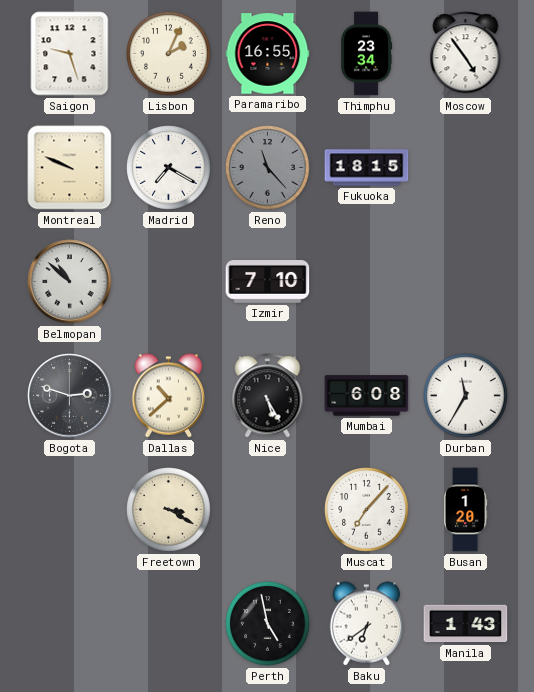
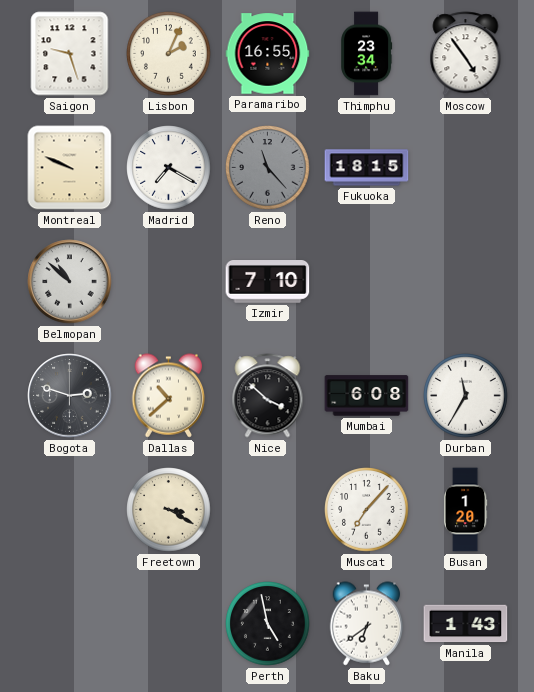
Nice: 5:25 -> 3:52 (268, 396)
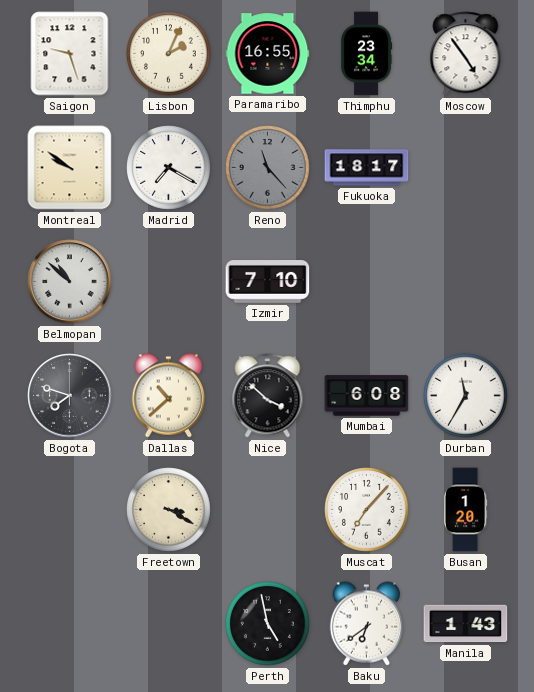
Montreal: 9:49 -> 9:51 (70, 168)
Fukuoka: 18:15 -> 18:17 (367, 168)
Bogota: 2:48 -> 7:48 (70, 396)
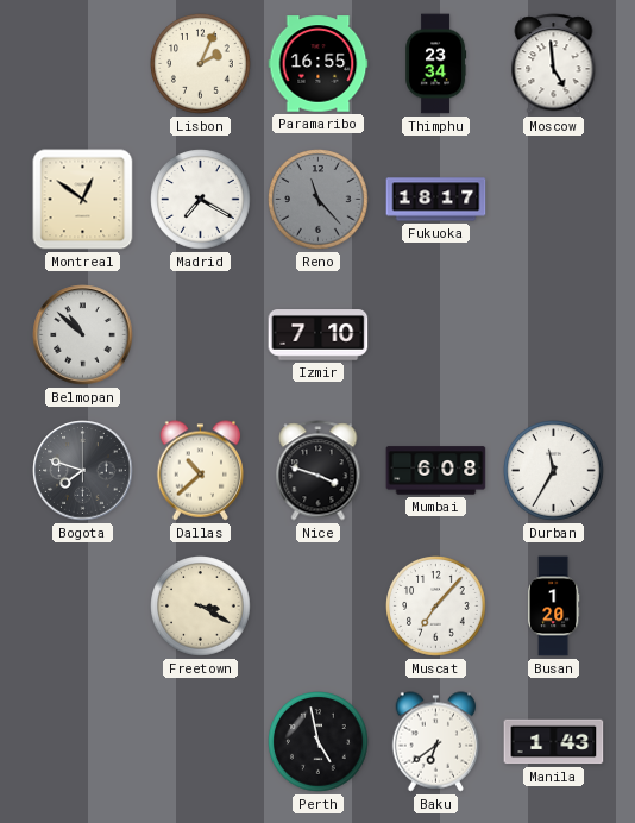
Saigon: 9:27 -> none (70, 54)
Moscow: 4:54 -> 4:59 (554, 64)
Montreal: 9:51 -> 12:51 (83, 200)
Nice: 3:52 -> 3:48 (319, 471)
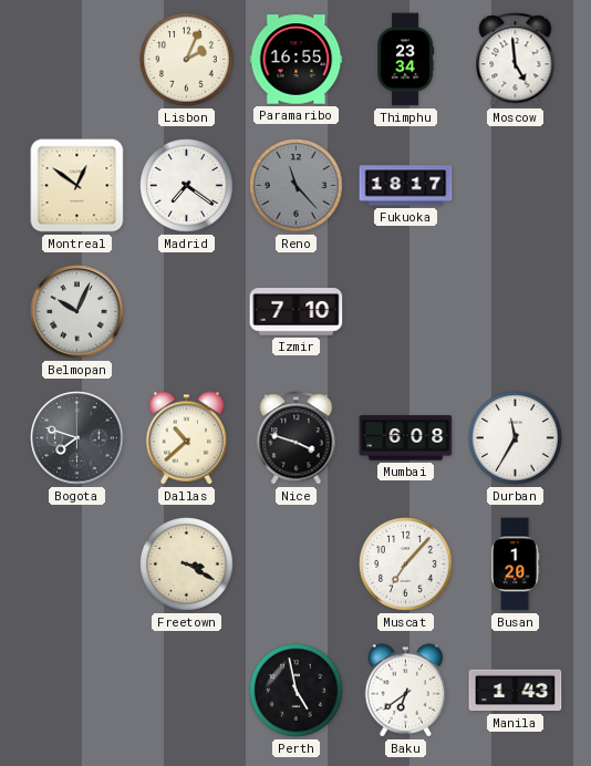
Madrid: 7:20 -> 7:21 (187, 186)
Belmopan: 10:52 -> 10:04 (77, 312)
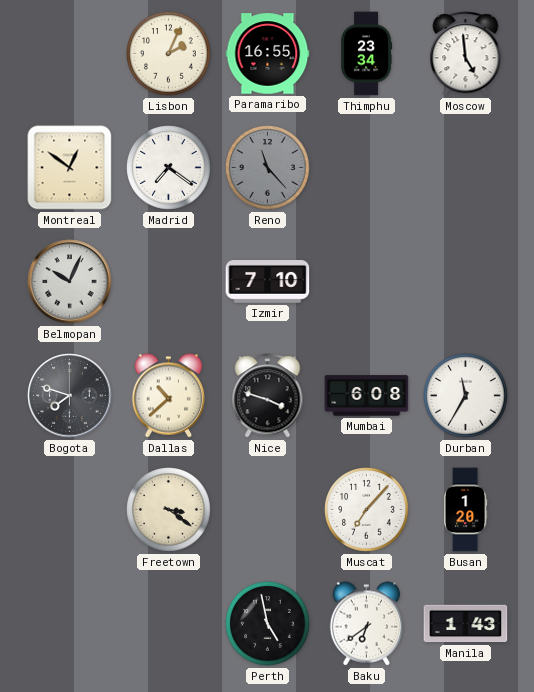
Fukuoka: 18:17 -> none (406, 186)
Freetown: 3:20 -> 3:21 (169, 510)
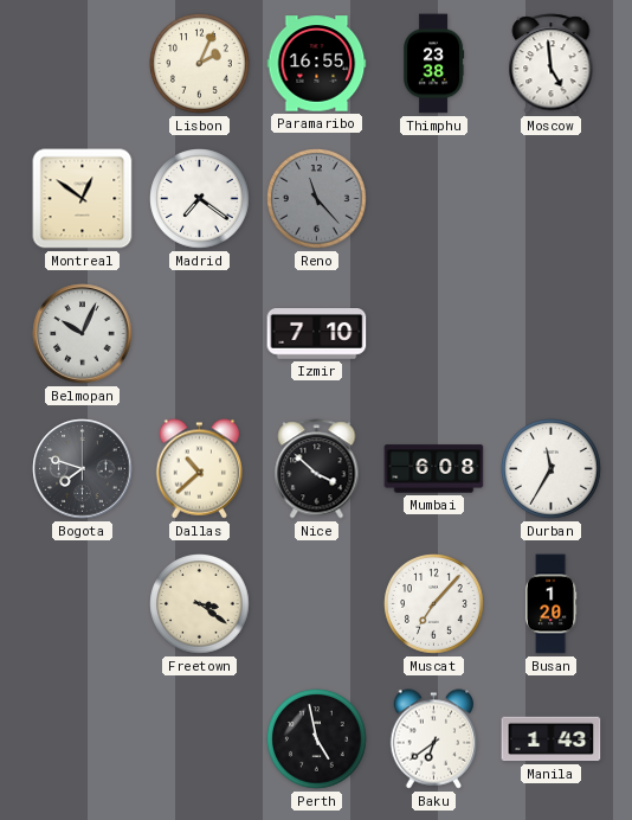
Thimphu: 23:34 -> 23:38 (434, 64)
Nice: 3:48 -> 3:52 (317, 469)
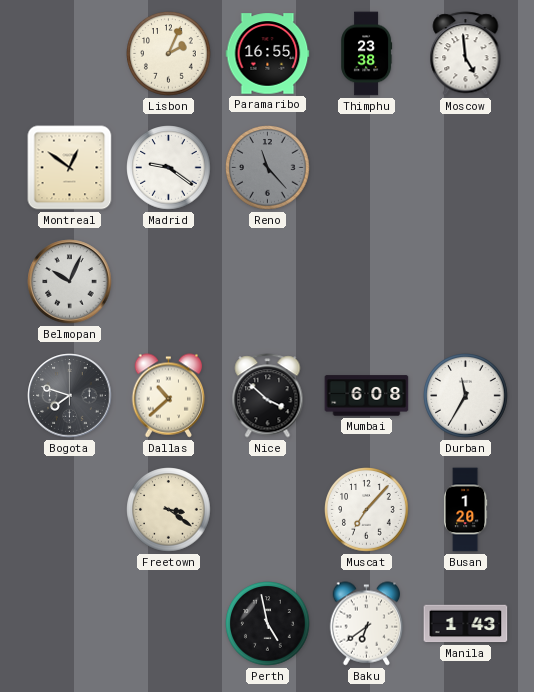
Madrid: 7:21 -> 9:21 (169, 168)
Izmir: 7:10 -> none (317, 334)
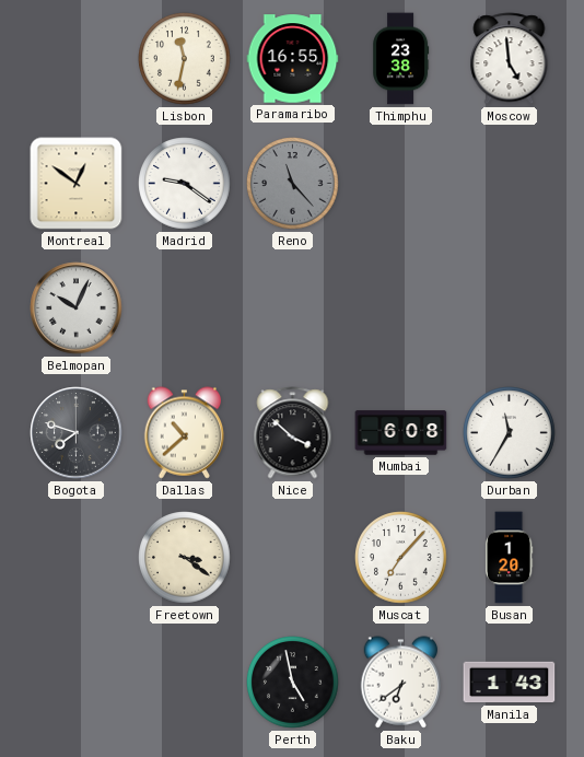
Lisbon: 2:04 -> 11:32 (185, 59)
